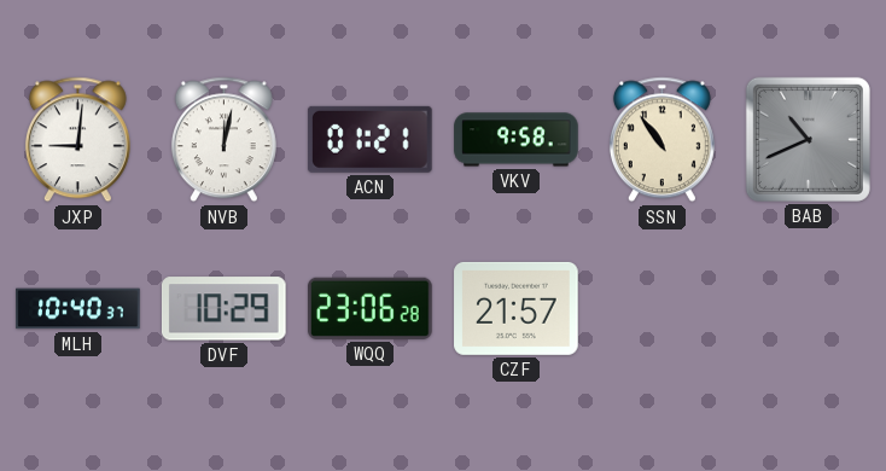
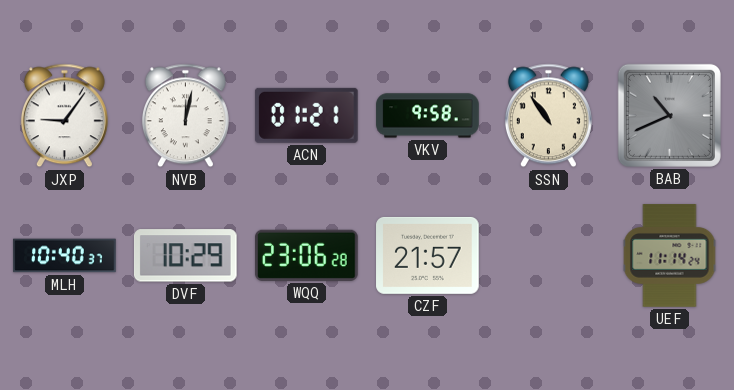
JXP: 9:01 -> 9:06 (64, 116)
UEF: none -> 11:14 (670, 256)
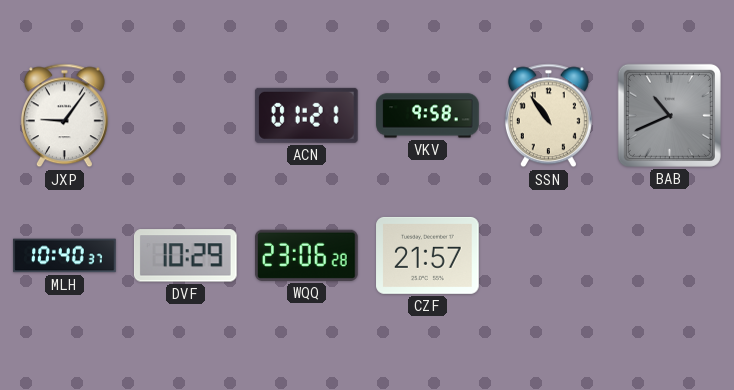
NVB: 12:02 -> none (185, 116)
UEF: 11:14 -> none (670, 256)
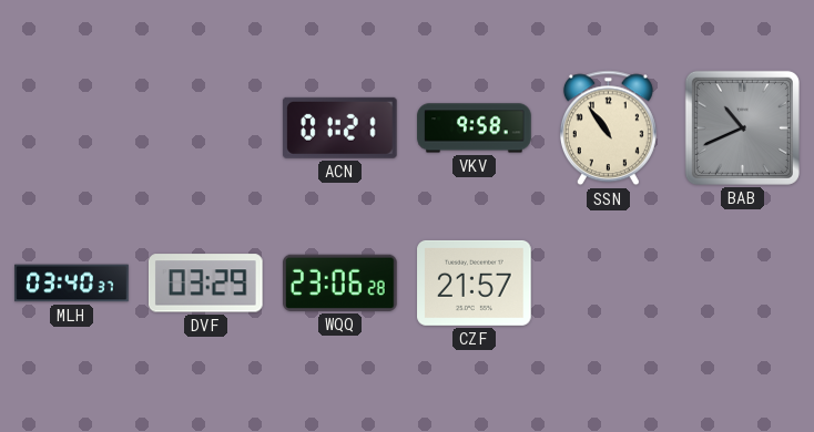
JXP: 9:06 -> none (64, 116)
MLH: 10:40 -> 03:40 (72, 284)
DVF: 10:29 -> 03:29 (205, 284)
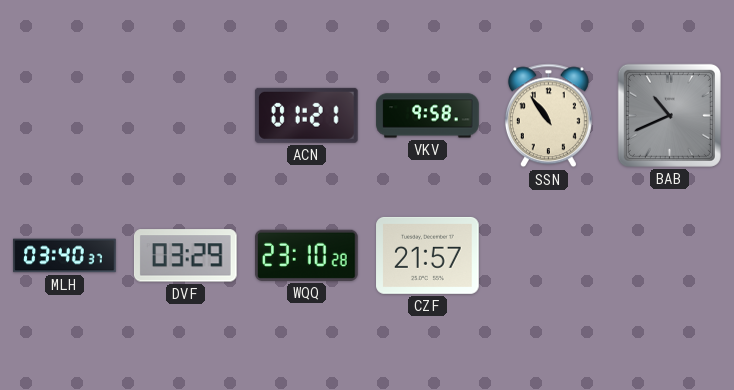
WQQ: 23:06 -> 23:10 (307, 255)
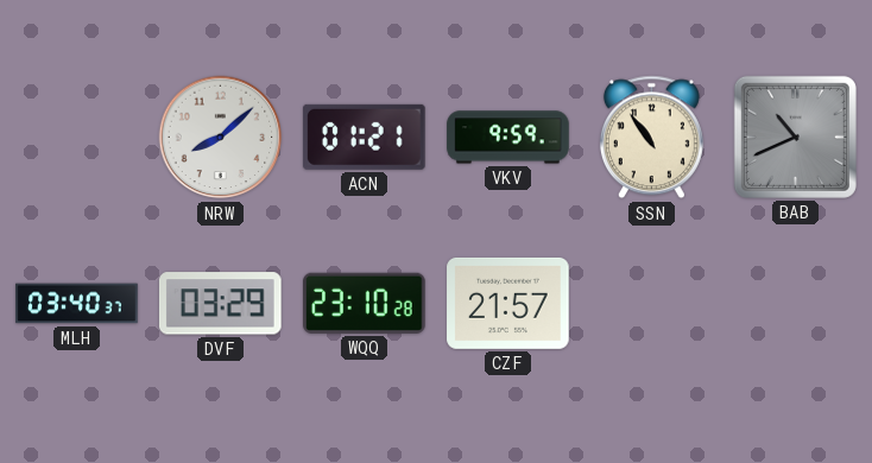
NRW: none -> 8:08 (221, 138)
VKV: 9:58 -> 9:59 (508, 138)
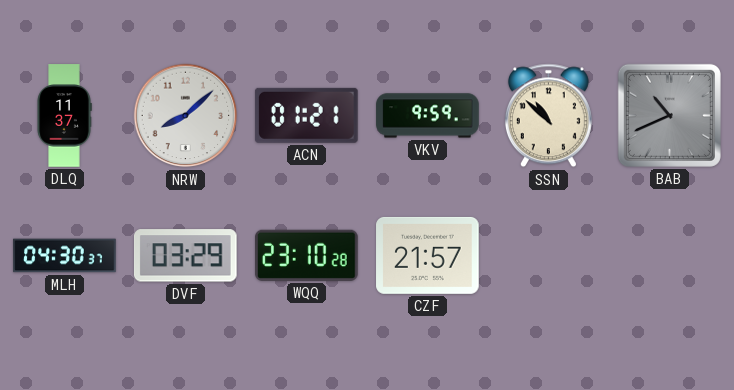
DLQ: none -> 11:37 (64, 116)
SSN: 10:54 -> 10:52 (548, 116)
MLH: 03:40 -> 04:30 (65, 256)
